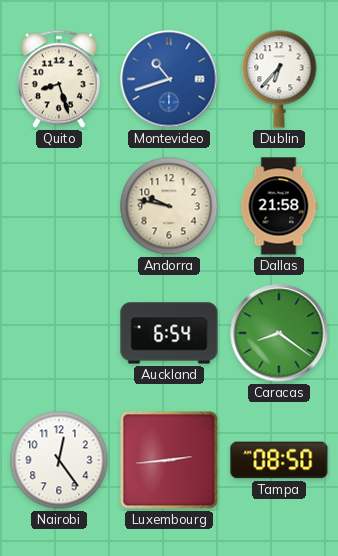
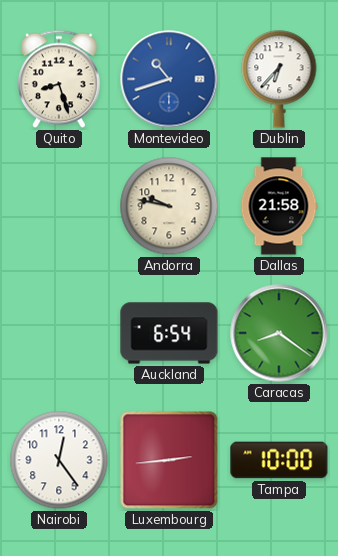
Tampa: 08:50 -> 10:00 (279, 460)
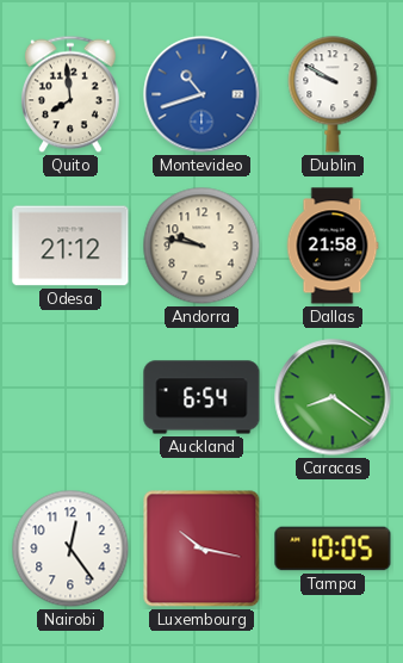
Quito: 8:27 -> 7:59 (70, 94)
Dublin: 6:37 -> 9:50 (333, 94)
Odesa: none -> 21:12 (70, 246)
Luxembourg: 2:44 -> 10:17 (201, 549)
Tampa: 10:00 -> 10:05 (333, 549)
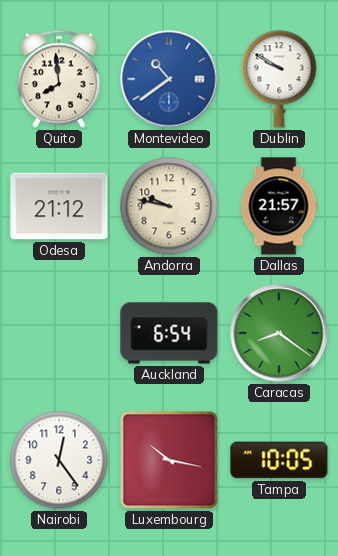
Montevideo: 10:42 -> 10:39 (169, 79)
Dallas: 21:58 -> 21:57 (279, 206)
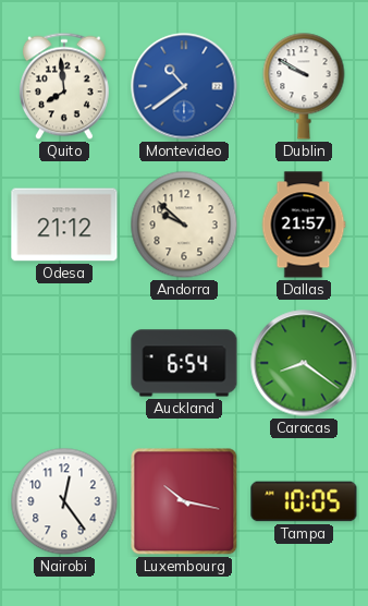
Andorra: 9:47 -> 9:52 (184, 225)
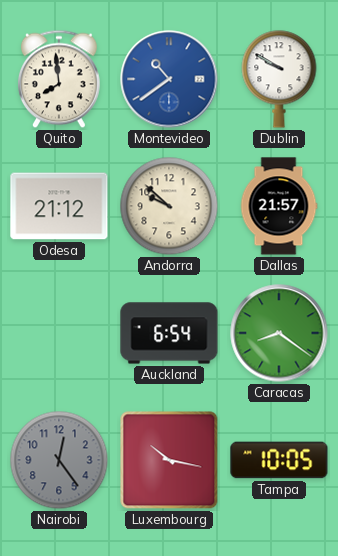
Nairobi dial: white -> grey (59, 460)
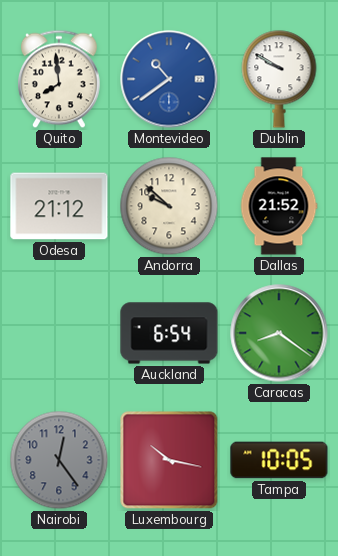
Dallas: 21:57 -> 21:52 (279, 206)
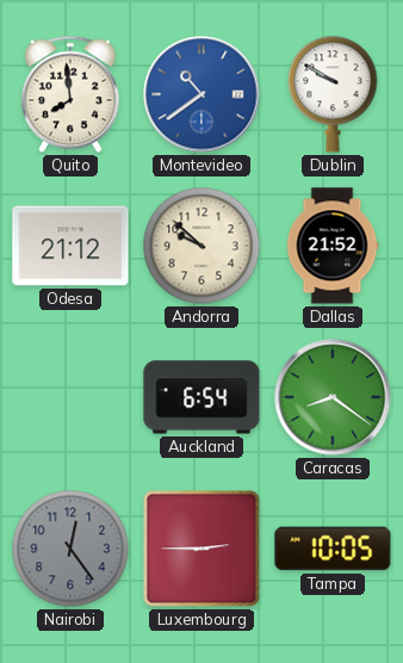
Luxembourg: 10:17 -> 2:45 (201, 549)
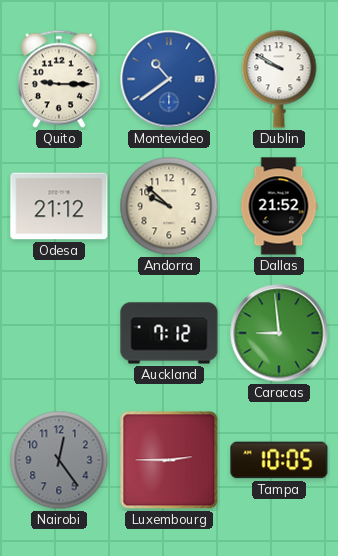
Quito: 7:59 -> 9:15 (59, 79)
Auckland: 6:54 -> 7:12 (169, 333)
Caracas: 8:21 -> 8:59 (279, 333)
